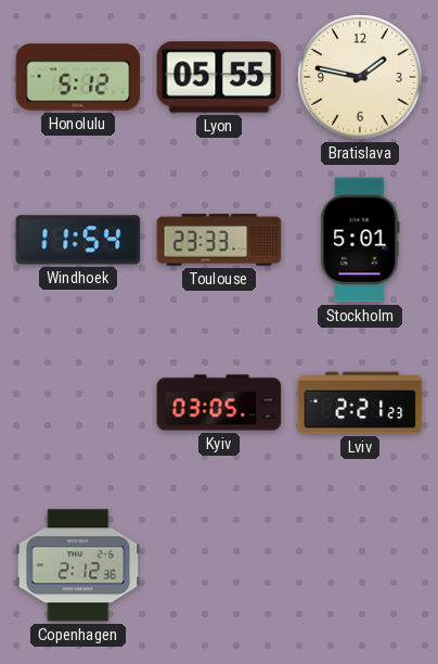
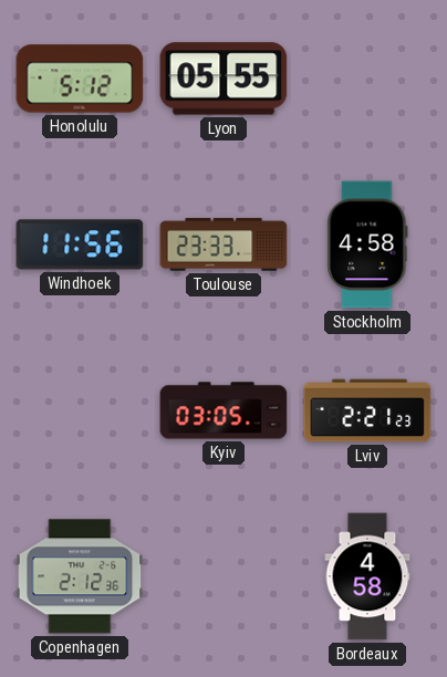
Bratislava: 1:47 -> none (360, 77)
Windhoek: 11:54 -> 11:56 (80, 244)
Stockholm: 5:01 -> 4:58 (367, 244)
Bordeaux: none -> 4:58 (367, 576)
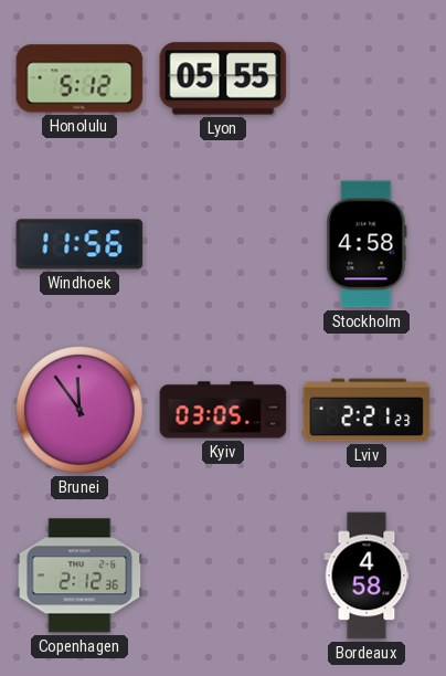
Toulouse: 23:33 -> none (224, 244)
Brunei: none -> 11:54 (79, 410)
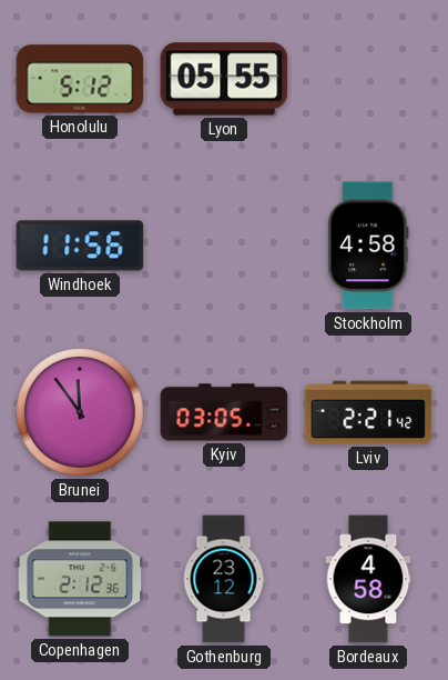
Lviv: 2:21:23 -> 2:21:42 (368, 412)
Gothenburg: none -> 23:12 (224, 579)
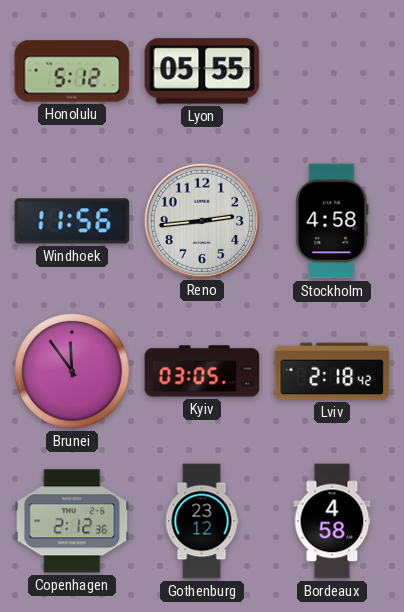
Reno: none -> 2:44 (201, 220)
Lviv: 2:21 -> 2:18 (332, 371)
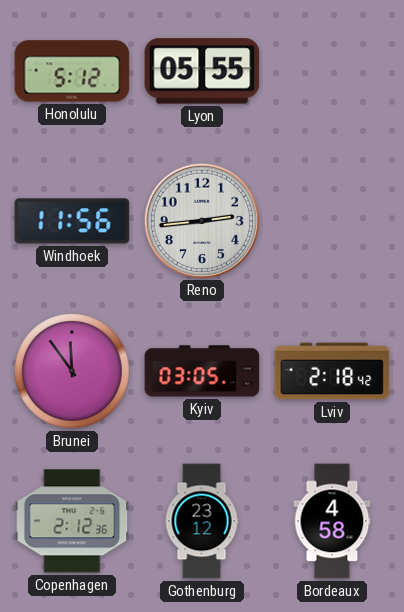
Stockholm: 4:58 -> none (332, 221)
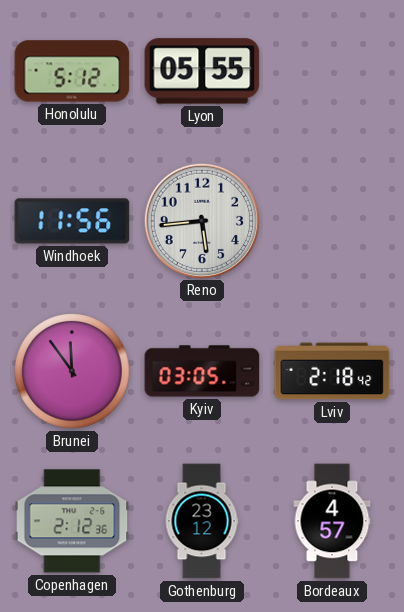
Reno: 2:44 -> 5:44 (201, 220)
Bordeaux: 4:58 -> 4:57 (332, 521)
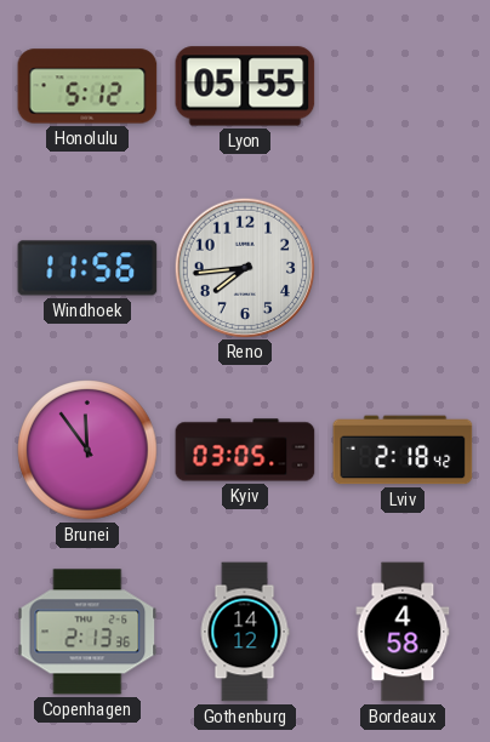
Reno: 5:44 -> 7:44 (244, 267)
Copenhagen: 2:12 -> 2:13 (87, 632)
Gothenburg: 23:12 -> 14:12 (245, 632)
Bordeaux: 4:57 -> 4:58 (403, 632)
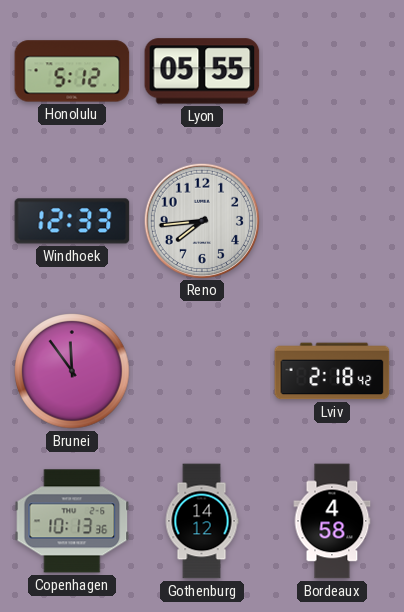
Windhoek: 11:56 -> 12:33 (72, 221)
Kyiv: 03:05 -> none (245, 450)
Copenhagen: 2:13 -> 10:13 (72, 521)
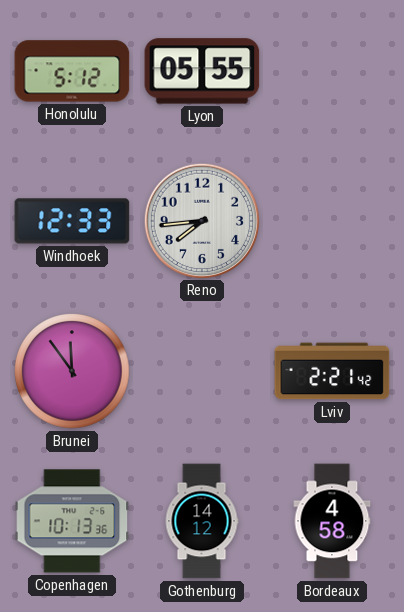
Lviv: 2:18 -> 2:21 (332, 371)
